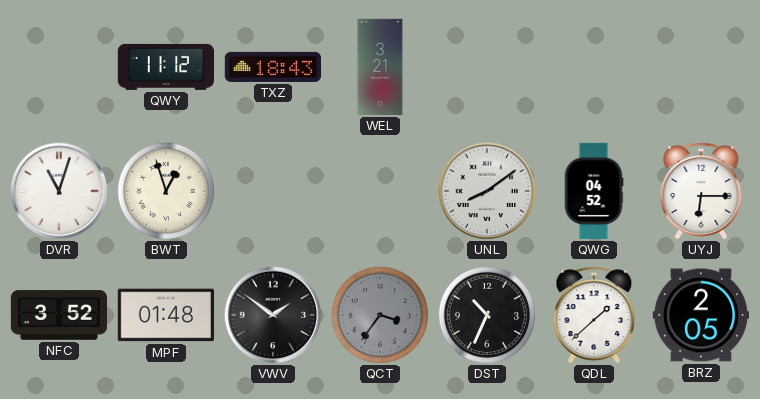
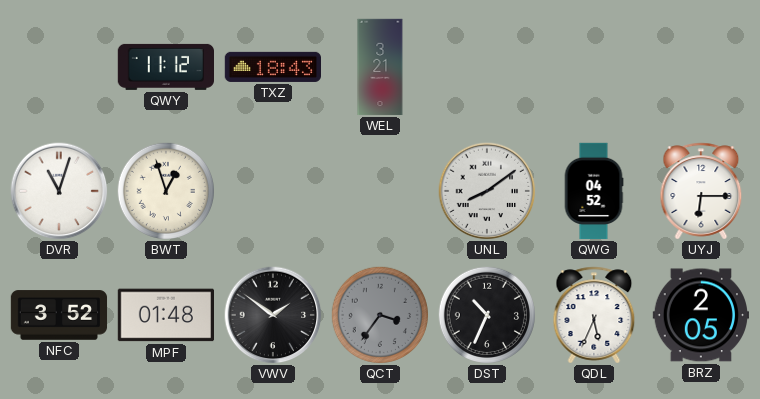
QDL: 1:38 -> 5:34 (594, 315)
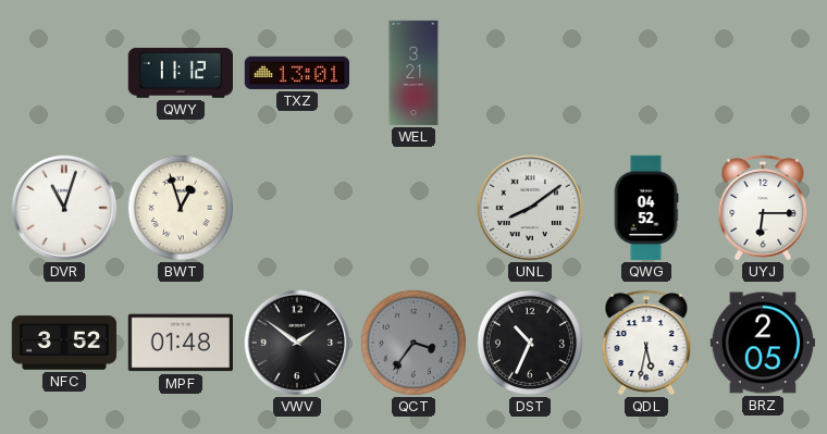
TXZ: 18:43 -> 13:01 (296, 73)
QDL: 5:34 -> 5:32 (646, 343)
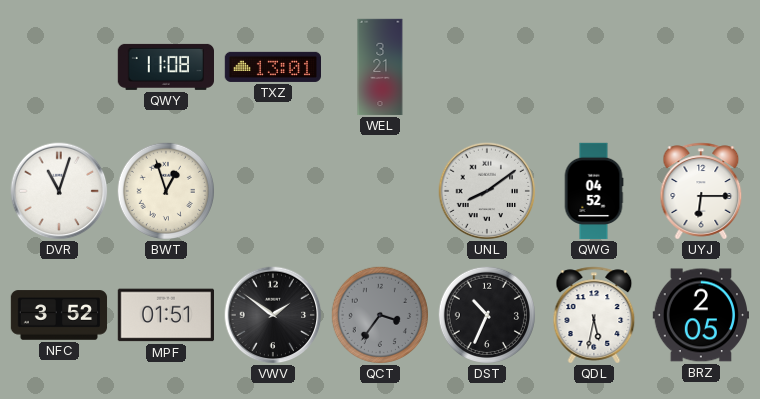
QWY: 11:12 -> 11:08 (165, 67)
MPF: 01:48 -> 01:51 (165, 315)
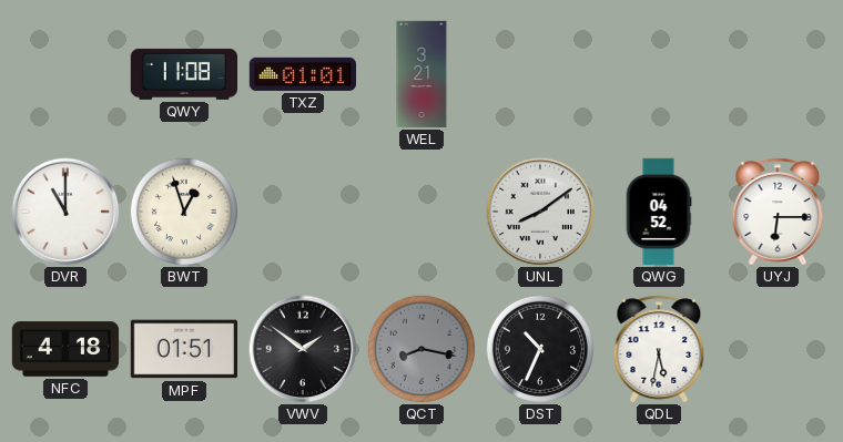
TXZ: 13:01 -> 01:01 (302, 74)
DVR: 11:03 -> 11:00 (65, 212)
NFC: 3:52 -> 4:18 (65, 349)
QCT: 3:36 -> 8:17 (420, 348)
BRZ: 2:05 -> none (700, 315)
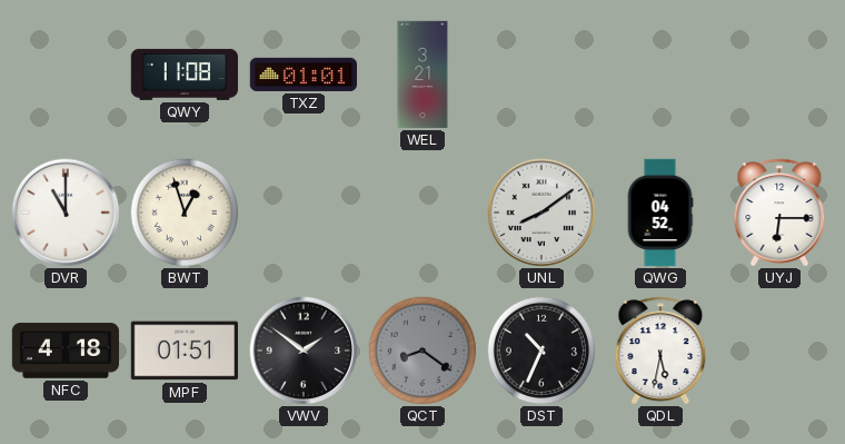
QCT: 8:17 -> 8:21 (421, 349)
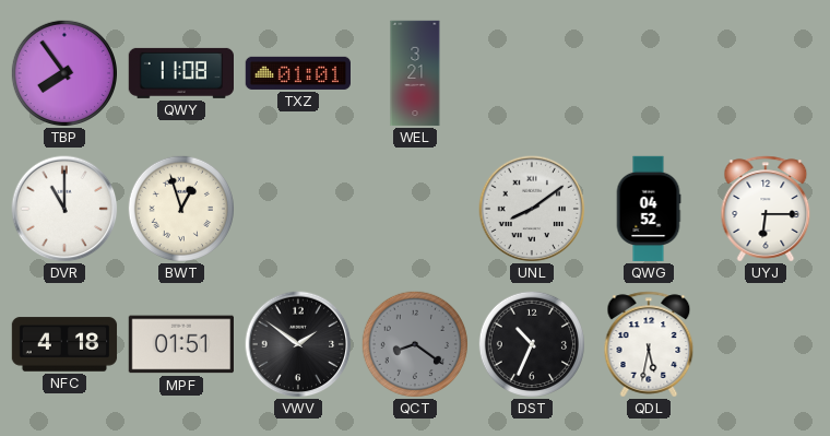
TBP: none -> 7:54 (63, 72)
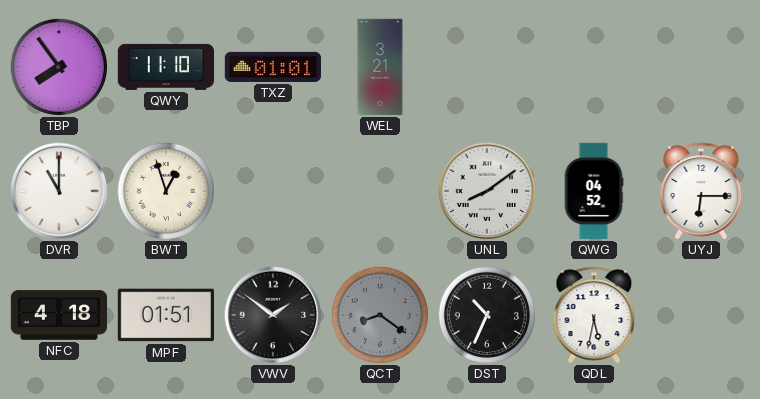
QWY: 11:08 -> 11:10 (165, 67)
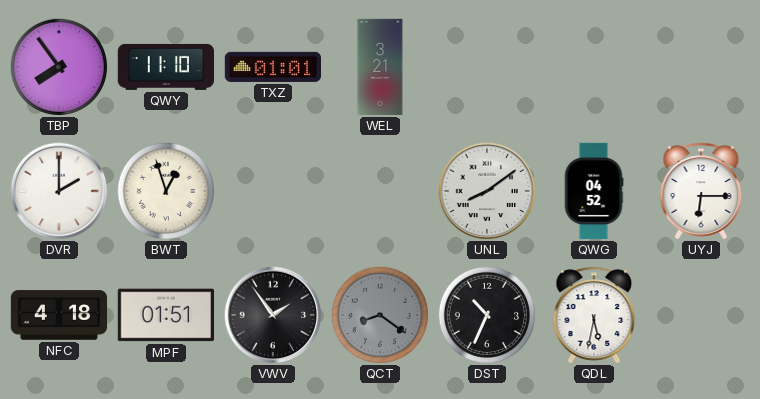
DVR: 11:00 -> 2:00 (59, 191)
VWV: 1:51 -> 1:54 (273, 315)
